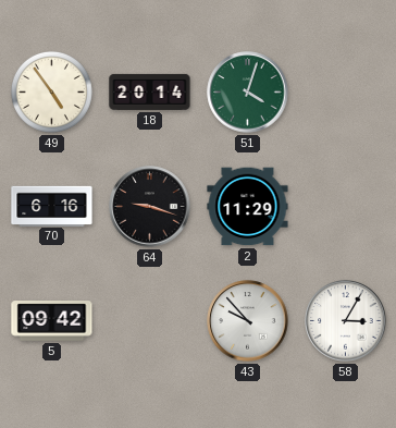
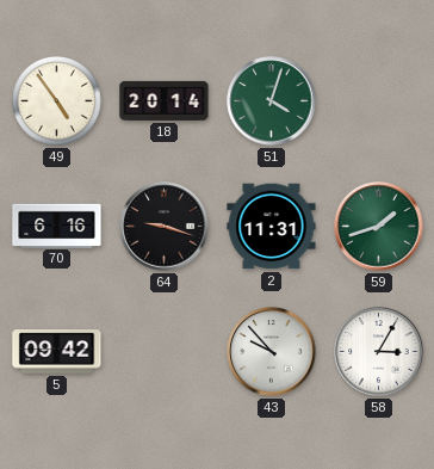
2: 11:29 -> 11:31 (272, 227)
59: none -> 1:42 (379, 227)
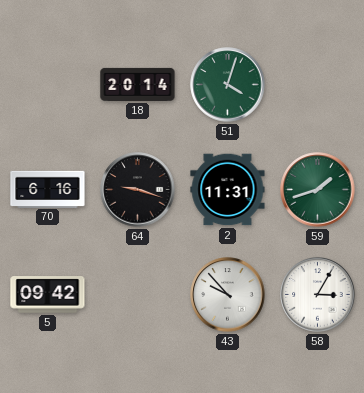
49: 4:54 -> none (56, 100)
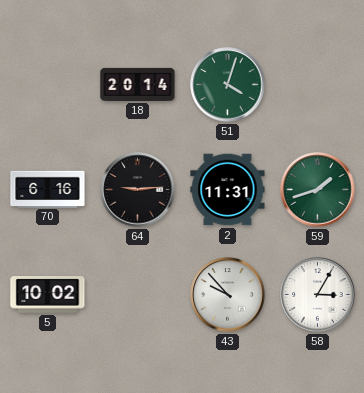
64: 9:18 -> 9:14 (138, 190)
5: 09:42 -> 10:02 (48, 295)
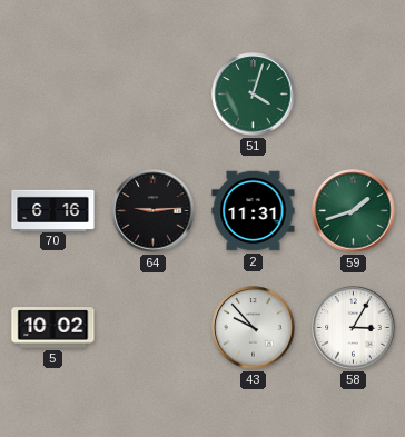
18: 20:14 -> none (138, 84)
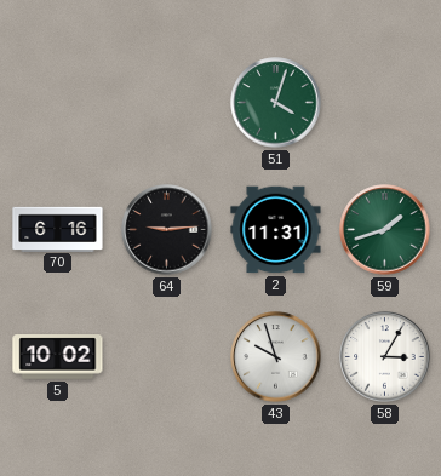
43: 9:53 -> 9:57 (276, 357)
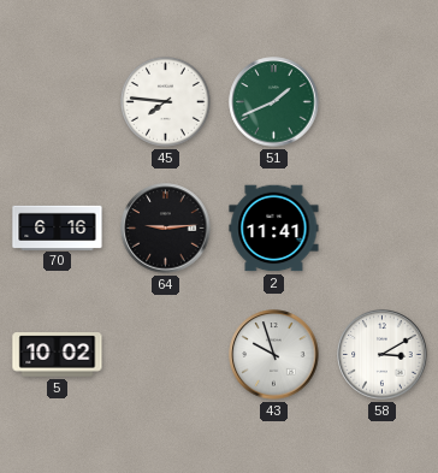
45: none -> 7:46 (165, 101)
51: 4:03 -> 1:41 (274, 102)
2: 11:31 -> 11:41 (274, 229)
59: 1:42 -> none (385, 230)
58: 3:05 -> 3:10 (383, 355)
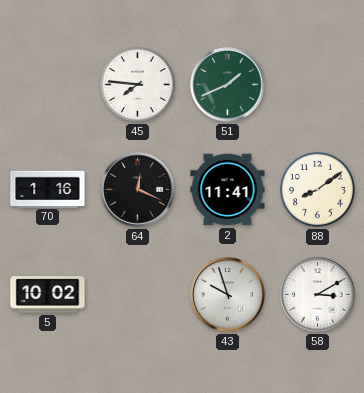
70: 6:16 -> 1:16 (48, 189)
64: 9:14 -> 12:19 (138, 190)
88: none -> 8:09 (317, 189)
